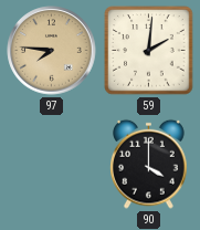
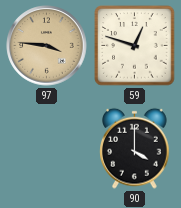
97: 7:46 -> 3:46 (47, 46)
59: 2:01 -> 12:48 (135, 46)
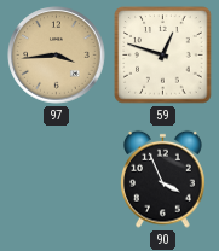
97: 3:46 -> 3:44 (57, 56)
90: 4:00 -> 3:56 (163, 179)
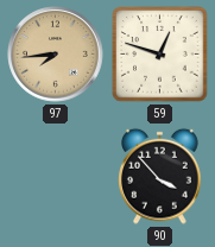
97: 3:44 -> 7:44 (56, 55)
90: 3:56 -> 3:53 (160, 176)
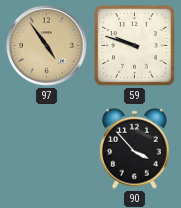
97: 7:44 -> 4:54 (47, 46)
59: 12:48 -> 9:48 (135, 46)
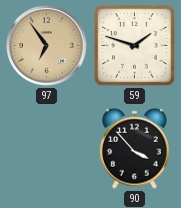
97: 4:54 -> 6:54 (47, 46)
59: 9:48 -> 1:48 (135, 46)
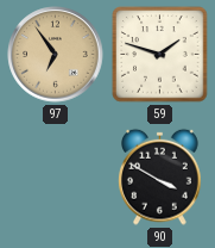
90: 3:53 -> 3:50 (160, 176)
